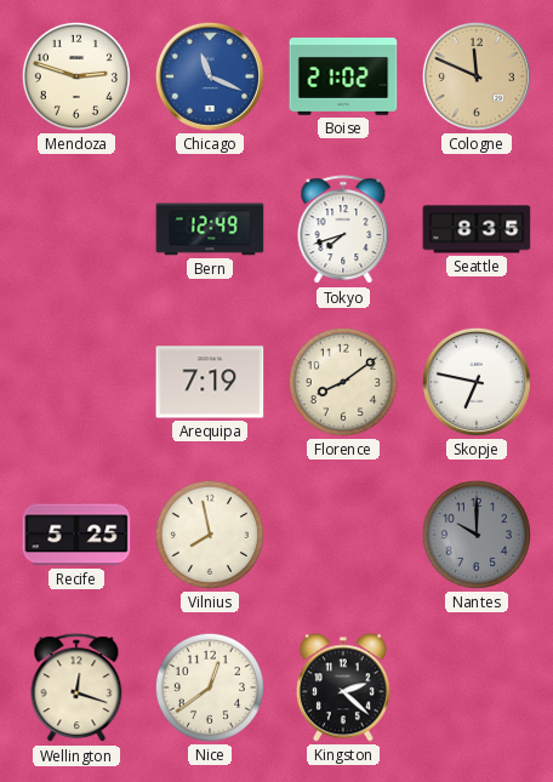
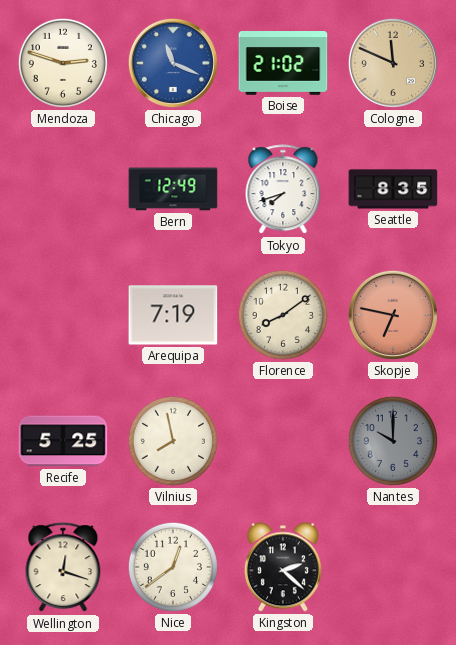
Skopje dial: white -> salmon (393, 315)
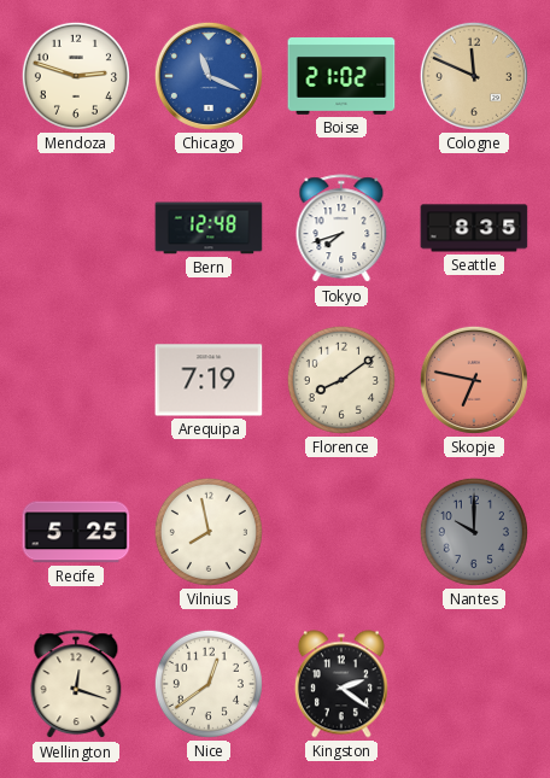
Bern: 12:49 -> 12:48 (209, 228)
Kingston: 2:22 -> 2:21 (341, 684)
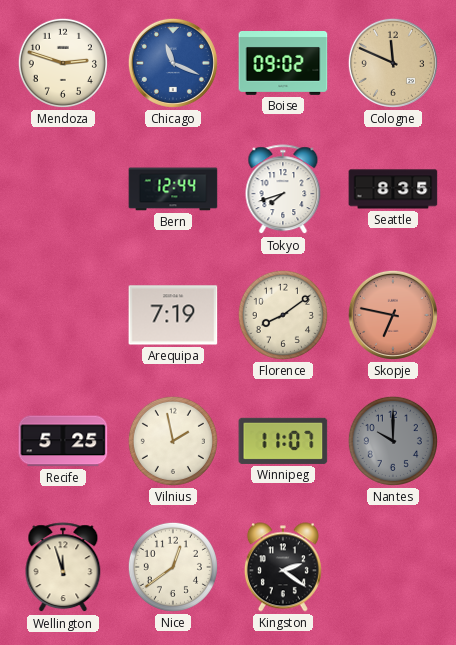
Boise: 21:02 -> 09:02 (283, 64)
Bern: 12:48 -> 12:44 (173, 189)
Vilnius: 7:58 -> 1:58 (173, 441)
Winnipeg: none -> 11:07 (283, 441)
Wellington: 12:18 -> 11:57 (63, 568)
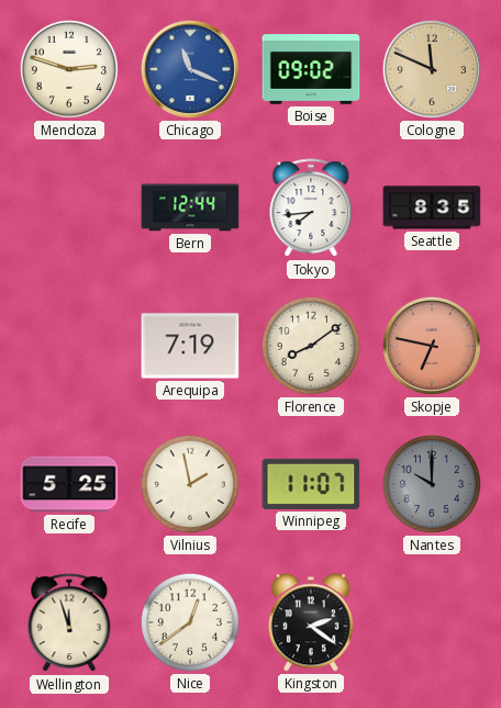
Tokyo: 7:42 -> 7:44 (311, 209)
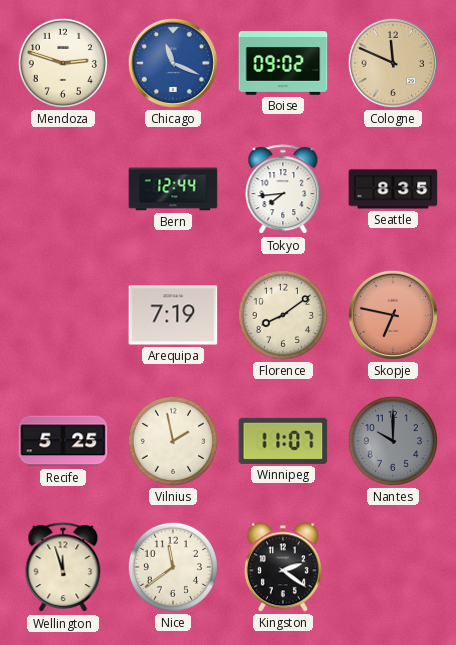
Nice: 12:39 -> 11:39 (173, 567)
